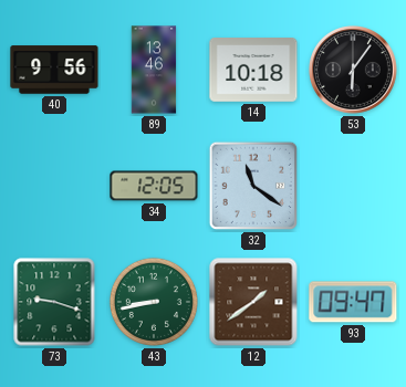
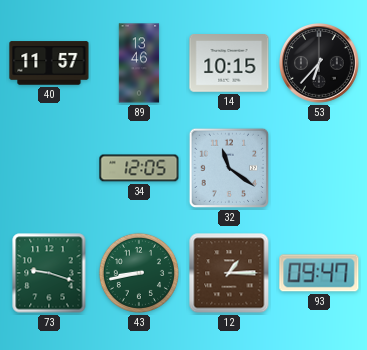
40: 9:56 -> 11:57 (49, 63)
14: 10:18 -> 10:15 (229, 63)
53: 6:06 -> 6:37 (320, 64)
12: 1:39 -> 1:15 (229, 273)
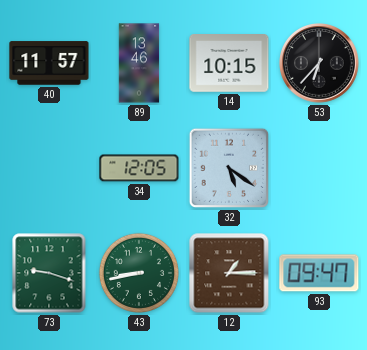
32: 11:21 -> 5:21 (229, 168)
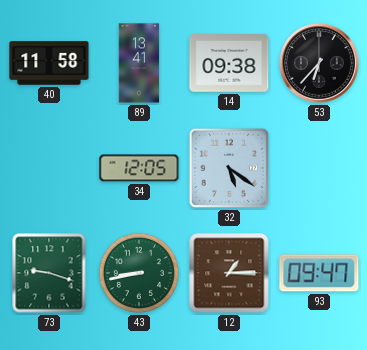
40: 11:57 -> 11:58 (49, 63)
89: 13:46 -> 13:41 (139, 63)
14: 10:15 -> 09:38 (229, 63)
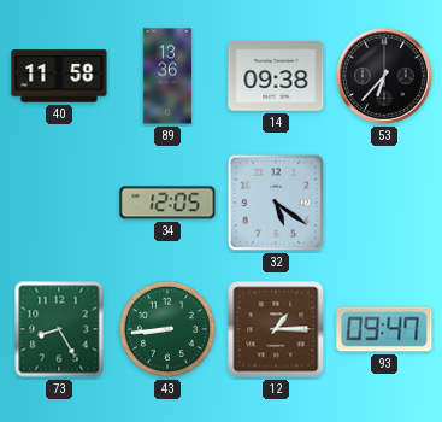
89: 13:41 -> 13:36 (167, 76)
73: 9:18 -> 8:25 (59, 329)
43: 8:43 -> 8:44 (167, 329)
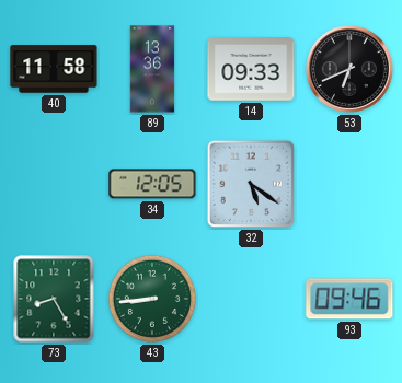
14: 09:38 -> 09:33 (251, 69)
53: 6:37 -> 6:41 (351, 70)
12: 1:15 -> none (276, 329)
93: 09:47 -> 09:46 (349, 299)
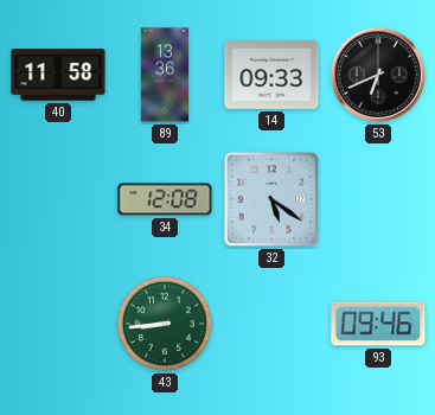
34: 12:05 -> 12:08 (165, 199)
73: 8:25 -> none (54, 299)
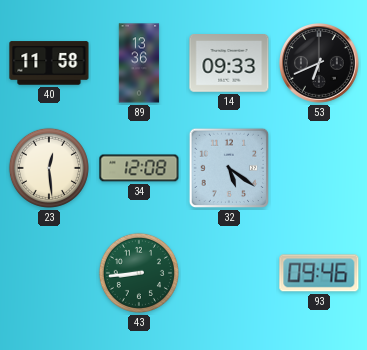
23: none -> 12:29 (49, 168)
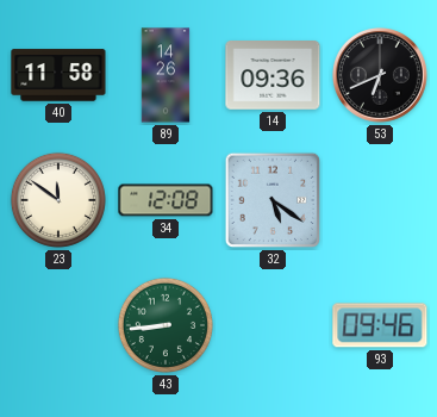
89: 13:36 -> 14:26 (166, 75)
14: 09:33 -> 09:36 (273, 75)
23: 12:29 -> 11:51 (58, 200)
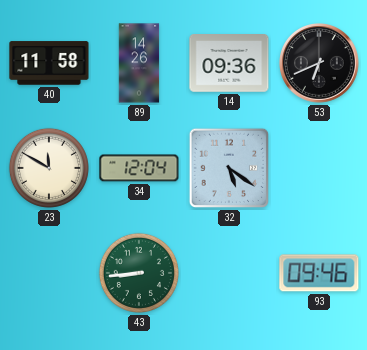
23: 11:51 -> 11:50 (49, 168)
34: 12:08 -> 12:04 (139, 168)
